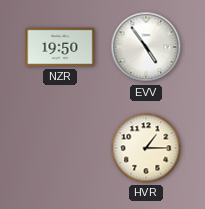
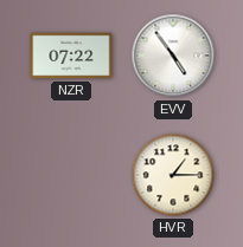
NZR: 19:50 -> 07:22 (71, 56)
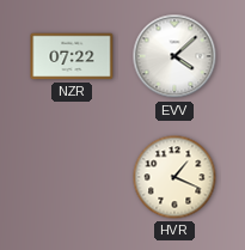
EVV: 4:54 -> 4:08 (174, 56)
HVR: 1:15 -> 1:19 (174, 177)
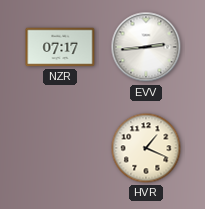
NZR: 07:22 -> 07:17 (60, 47)
EVV: 4:08 -> 2:44 (146, 47)
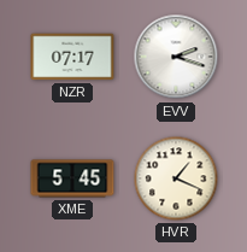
EVV: 2:44 -> 2:18 (176, 57)
XME: none -> 5:45 (72, 178)
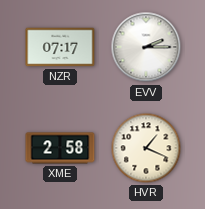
EVV: 2:18 -> 2:15 (146, 47)
XME: 5:45 -> 2:58 (60, 148)
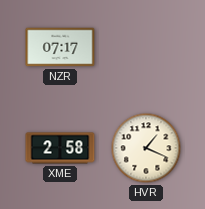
EVV: 2:15 -> none (146, 47)
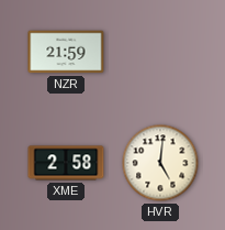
NZR: 07:17 -> 21:59 (66, 52)
HVR: 1:19 -> 5:01 (160, 163)
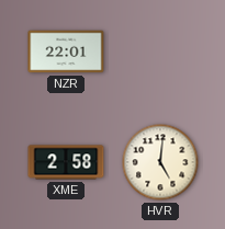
NZR: 21:59 -> 22:01 (66, 51)
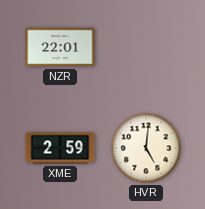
XME: 2:58 -> 2:59 (60, 148)
